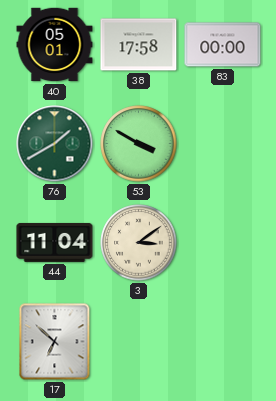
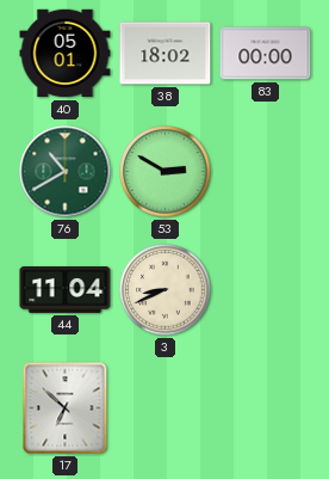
38: 17:58 -> 18:02 (166, 54)
76: 1:40 -> 10:40 (66, 172)
53: 3:50 -> 2:50 (166, 172)
3: 3:09 -> 8:41 (166, 290)
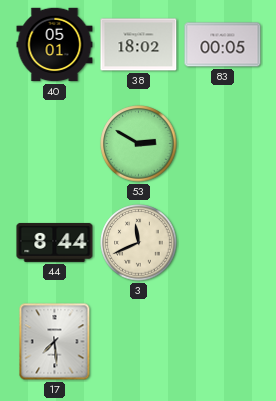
83: 00:00 -> 00:05 (223, 45)
76: 10:40 -> none (66, 172)
44: 11:04 -> 8:44 (55, 242)
3: 8:41 -> 11:41 (139, 243)
17: 6:52 -> 7:29 (55, 342)
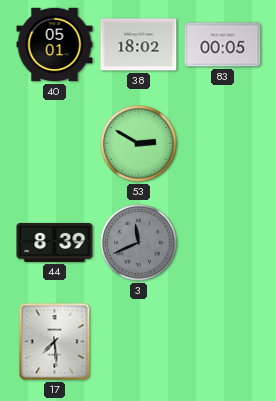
44: 8:44 -> 8:39 (55, 242)
3 dial: cream -> grey (139, 243)
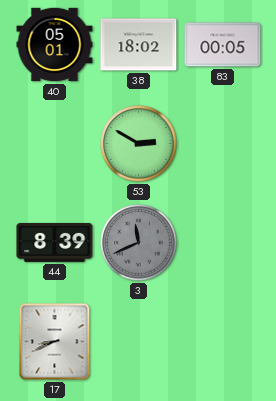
17: 7:29 -> 8:41 (55, 342)
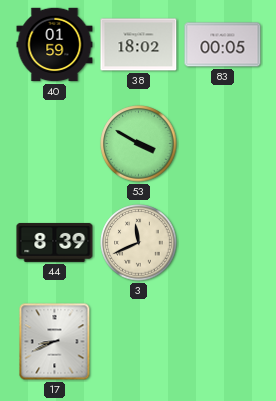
40: 05:01 -> 01:59 (55, 45)
53: 2:50 -> 3:50 (139, 144)
3 dial: grey -> cream (139, 243)
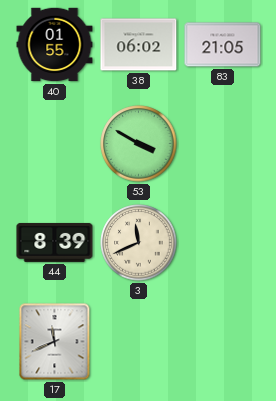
40: 01:59 -> 01:55 (55, 45)
38: 18:02 -> 06:02 (139, 45)
83: 00:05 -> 21:05 (223, 45)
17: 8:41 -> 11:41 (55, 342)
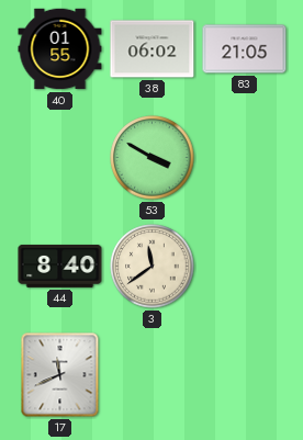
44: 8:39 -> 8:40 (60, 266)
3: 11:41 -> 11:39 (153, 267)
